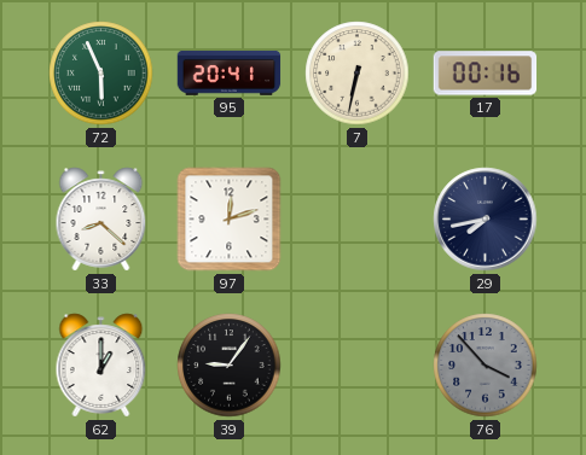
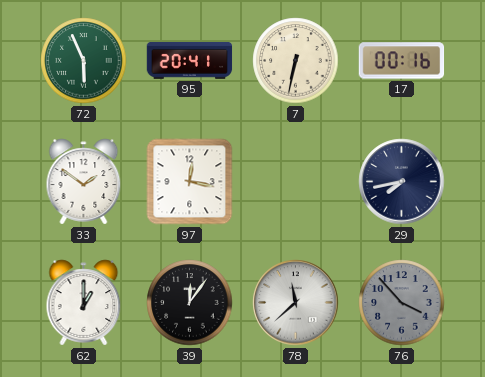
33: 8:22 -> 1:51 (84, 182)
97: 12:12 -> 12:17 (190, 182)
39: 9:06 -> 12:06 (190, 303)
78: none -> 11:38 (296, 303)
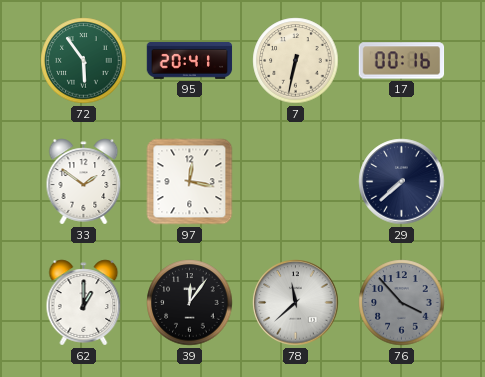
72: 5:56 -> 5:54 (84, 61)
29: 7:43 -> 7:38 (402, 182)
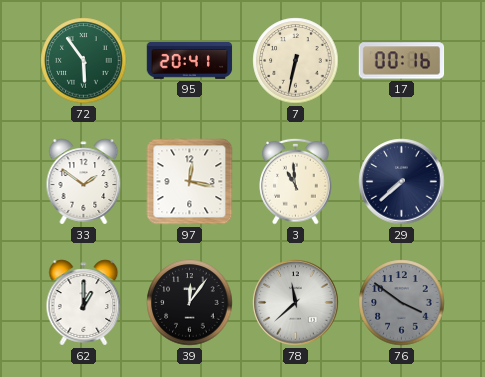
3: none -> 10:59 (296, 181)
76: 3:53 -> 3:51 (402, 303)
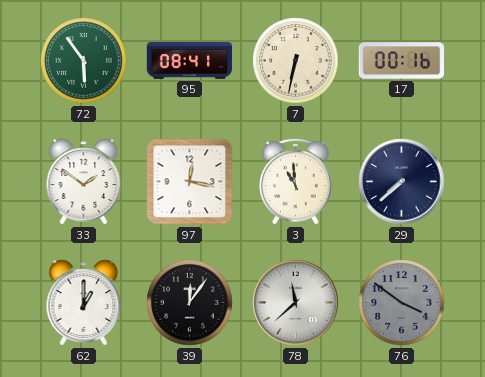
95: 20:41 -> 08:41 (190, 60)
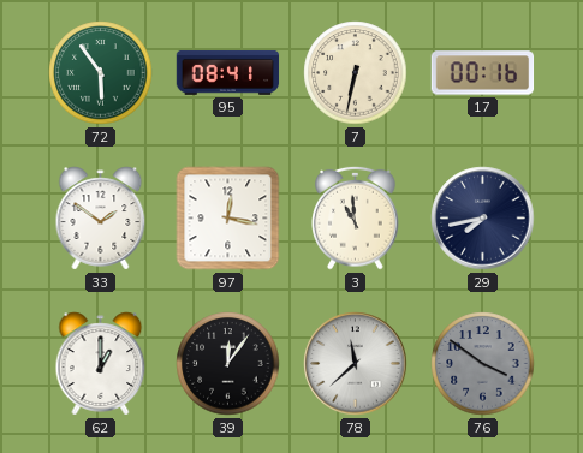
29: 7:38 -> 7:43 (483, 219)
